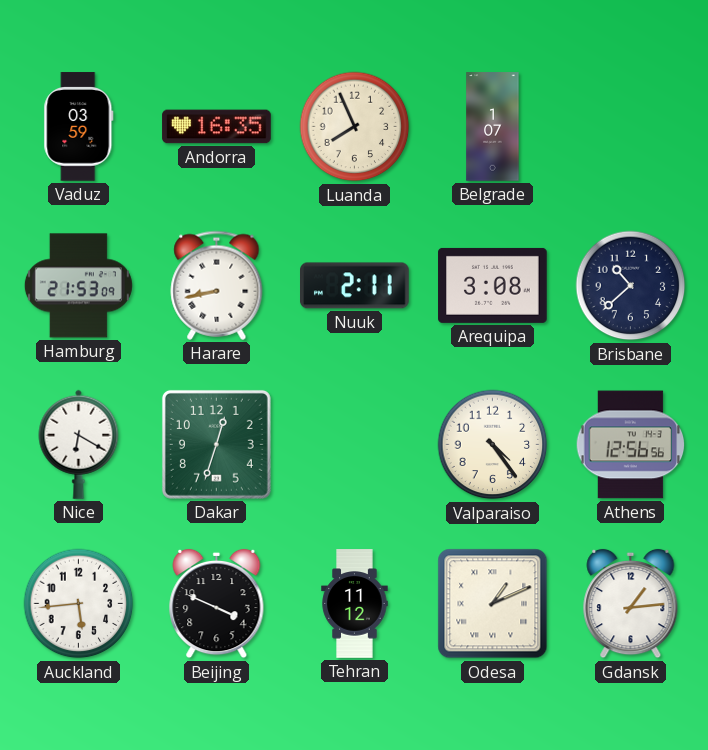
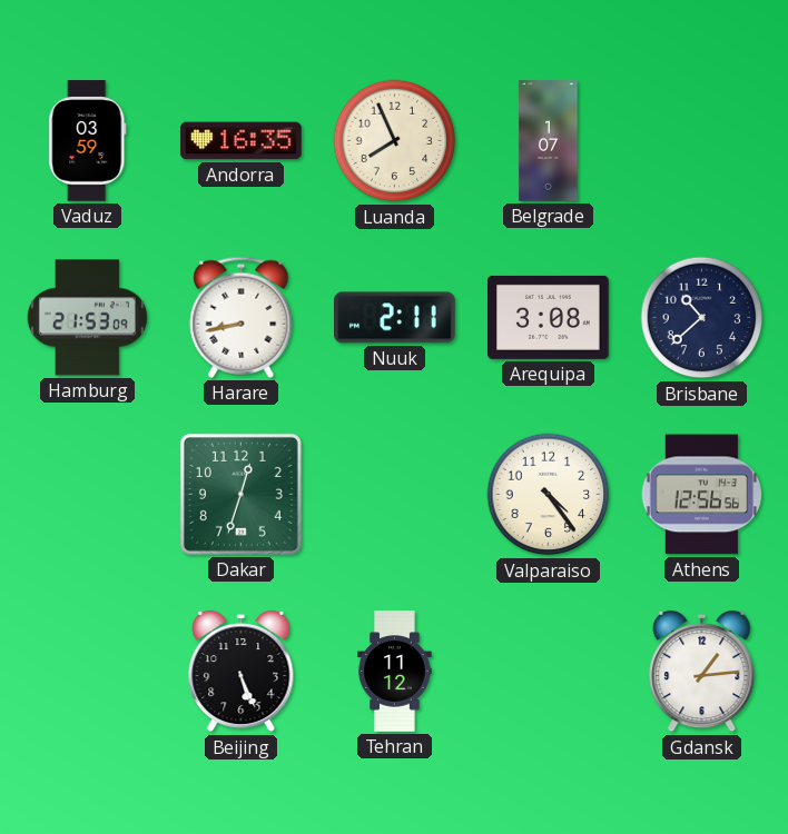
Nice: 6:20 -> none (79, 444)
Auckland: 5:44 -> none (79, 604)
Beijing: 3:49 -> 5:26 (242, 672)
Odesa: 1:11 -> none (493, 604)
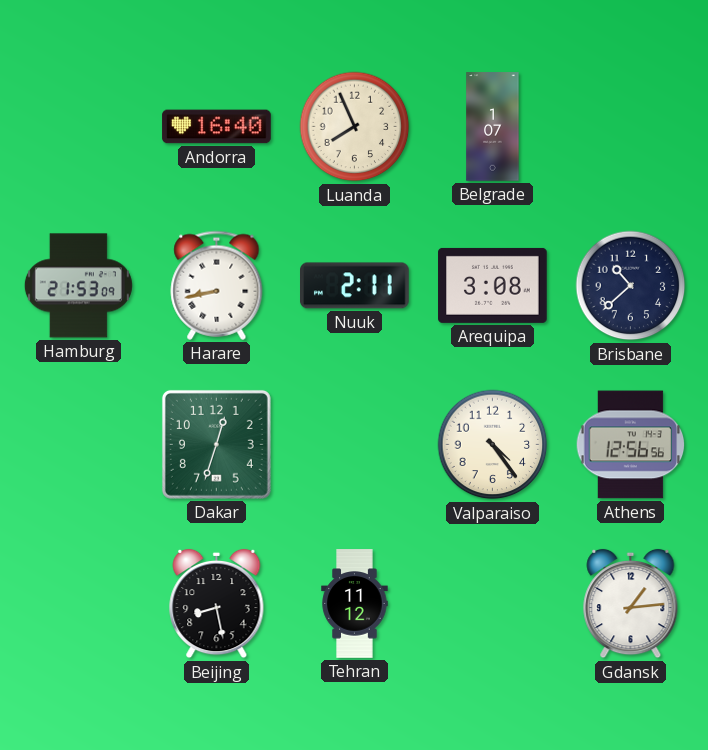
Vaduz: 03:59 -> none (88, 141)
Andorra: 16:35 -> 16:40 (217, 127)
Beijing: 5:26 -> 8:28 (217, 604)
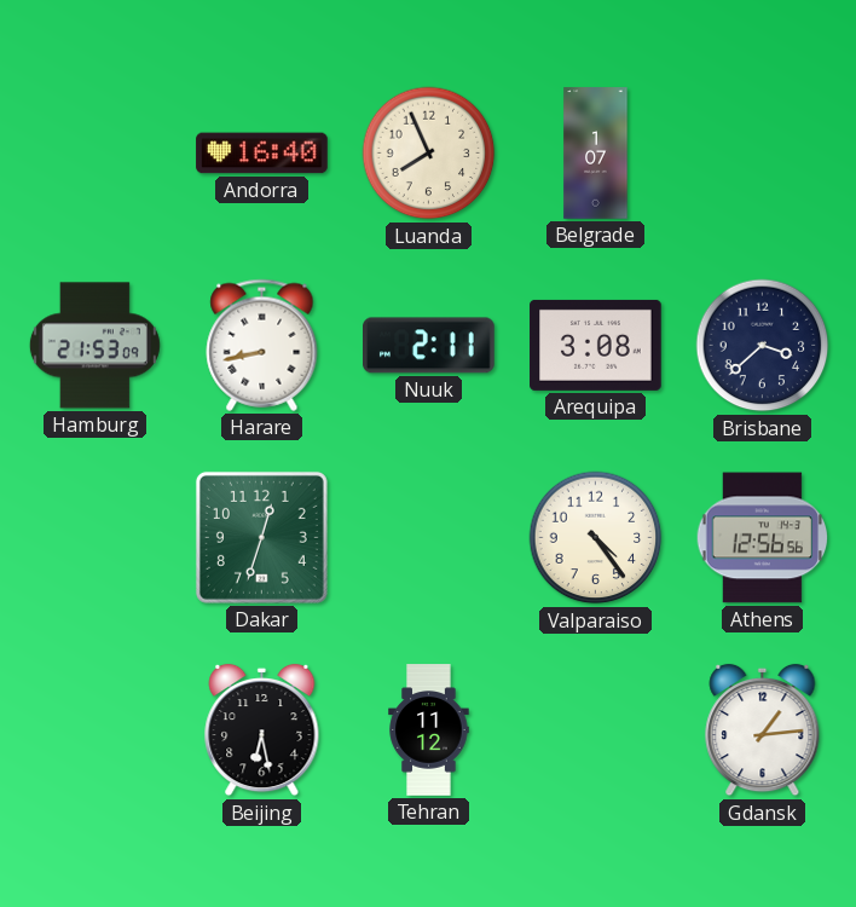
Brisbane: 10:38 -> 3:38 (763, 346)
Beijing: 8:28 -> 6:28 (262, 730)
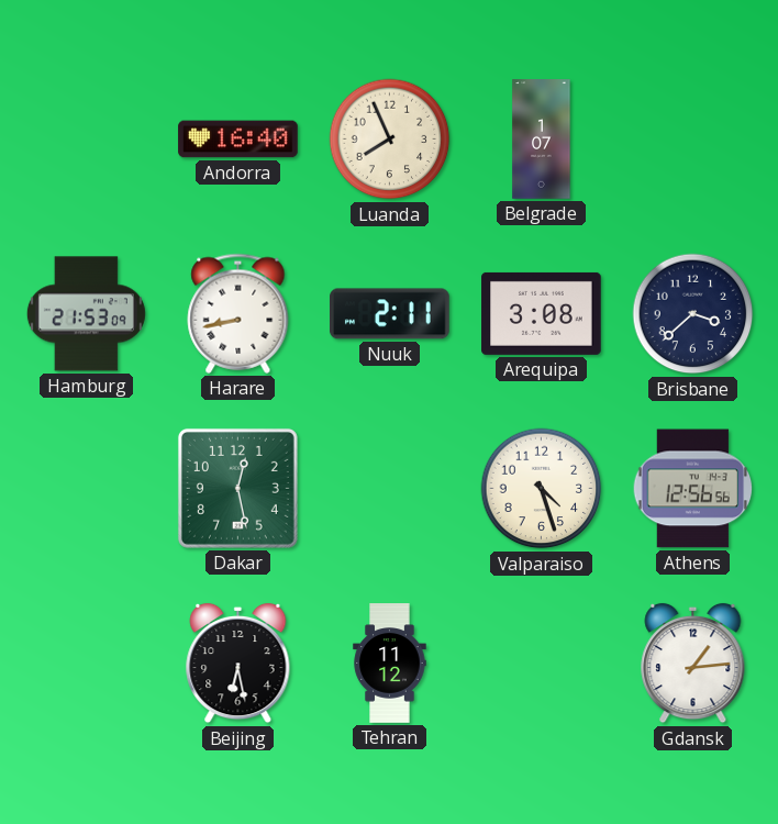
Dakar: 12:33 -> 12:28 (237, 488)
Valparaiso: 4:24 -> 4:27 (542, 489)
